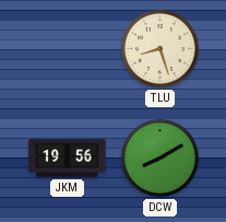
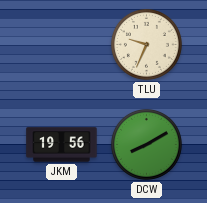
TLU: 8:27 -> 9:34 (146, 44)
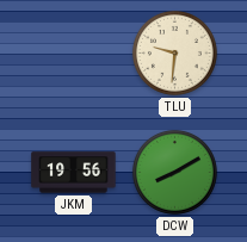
TLU: 9:34 -> 9:31 (174, 52)
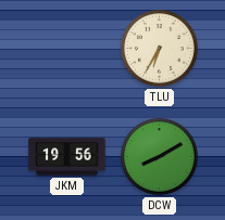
TLU: 9:31 -> 6:35 (159, 48)
